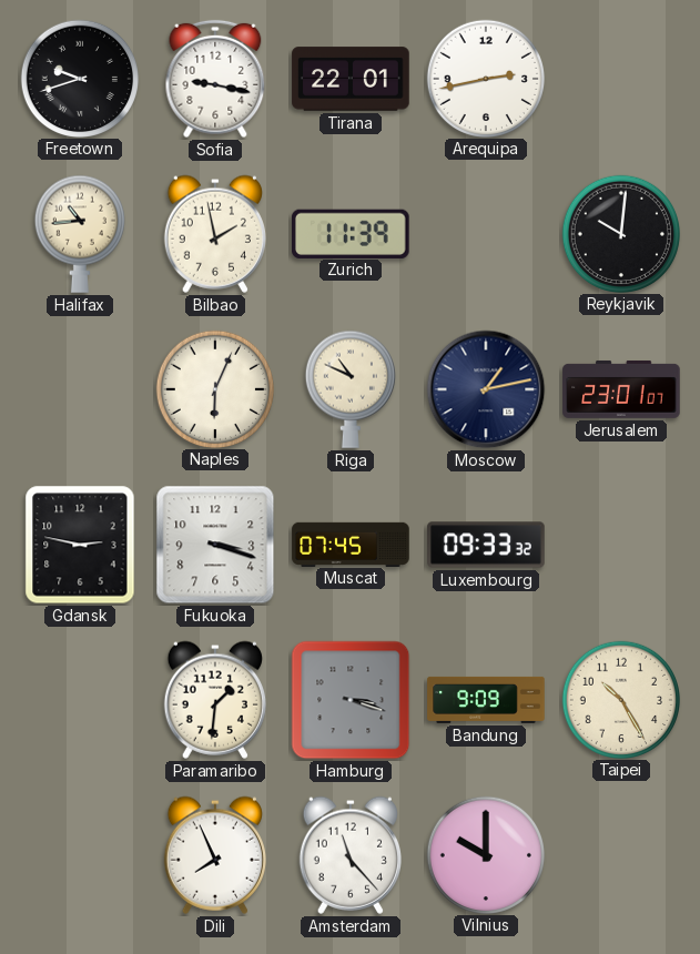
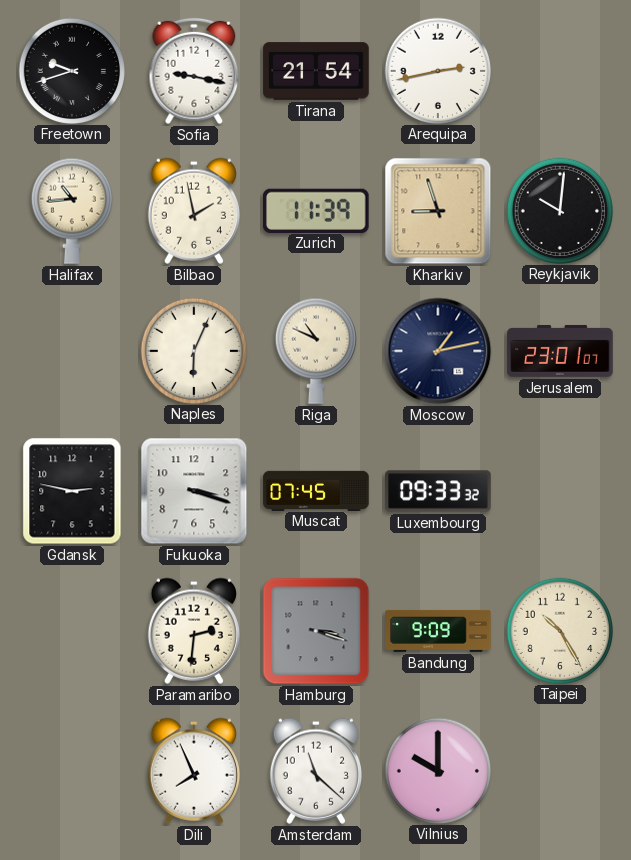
Tirana: 22:01 -> 21:54 (316, 71)
Kharkiv: none -> 8:57 (438, 211)
Paramaribo: 1:31 -> 2:31 (193, 631)
Amsterdam: 11:23 -> 11:22 (315, 771)
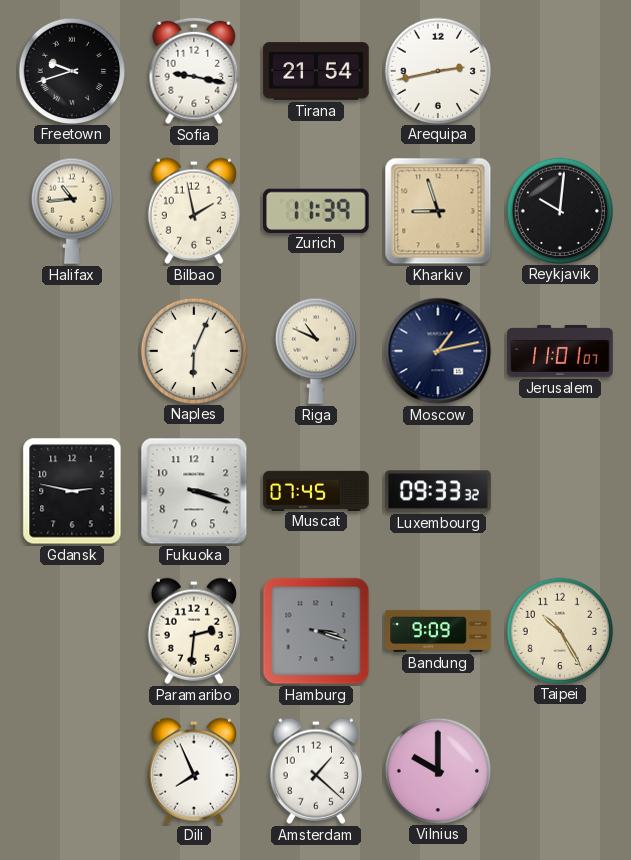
Jerusalem: 23:01 -> 11:01 (560, 351)
Amsterdam: 11:22 -> 1:22 (315, 771)
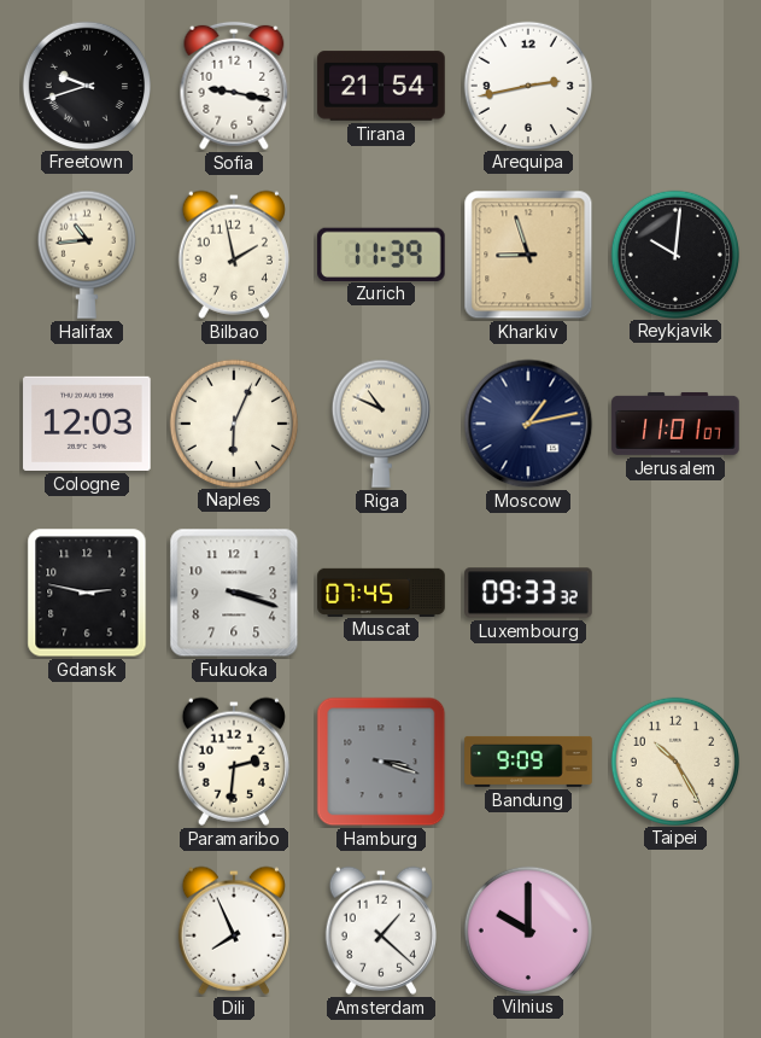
Cologne: none -> 12:03 (87, 424)
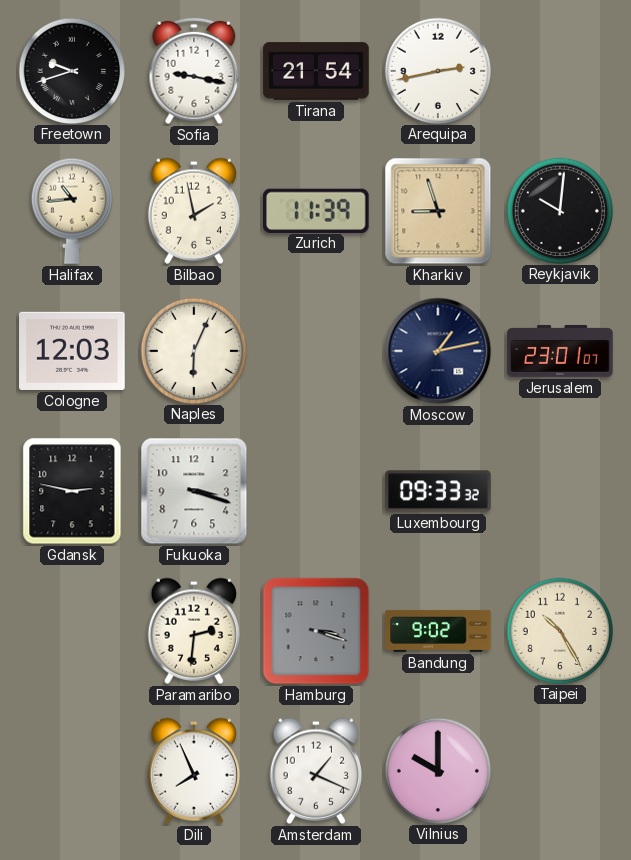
Riga: 10:49 -> none (381, 424)
Jerusalem: 11:01 -> 23:01 (560, 351)
Muscat: 07:45 -> none (381, 591)
Bandung: 9:09 -> 9:02 (438, 631)
Amsterdam: 1:22 -> 1:19 (315, 771)
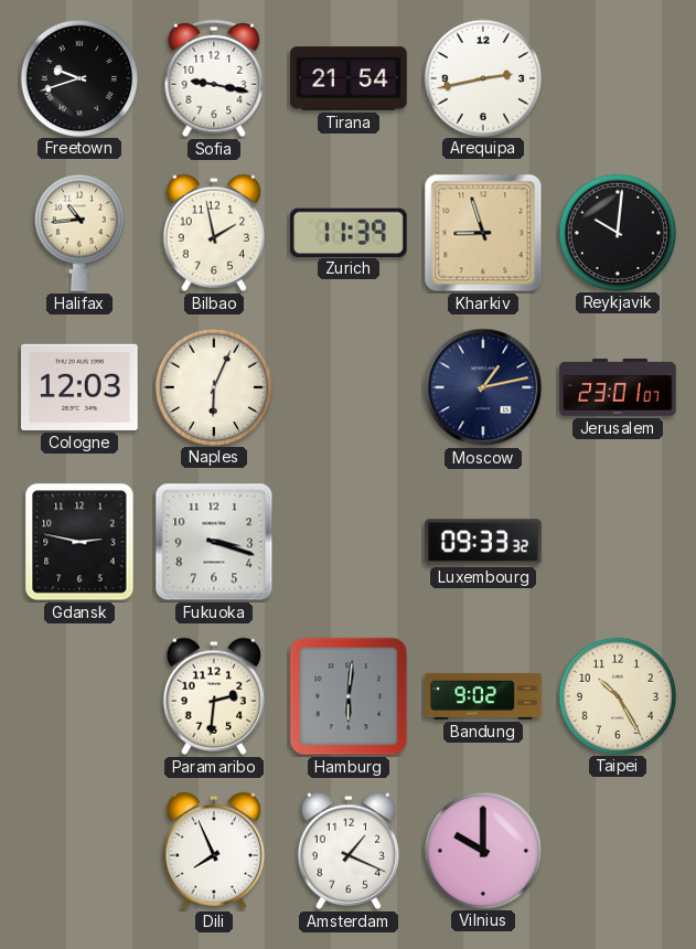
Hamburg: 3:18 -> 6:01 (349, 696)
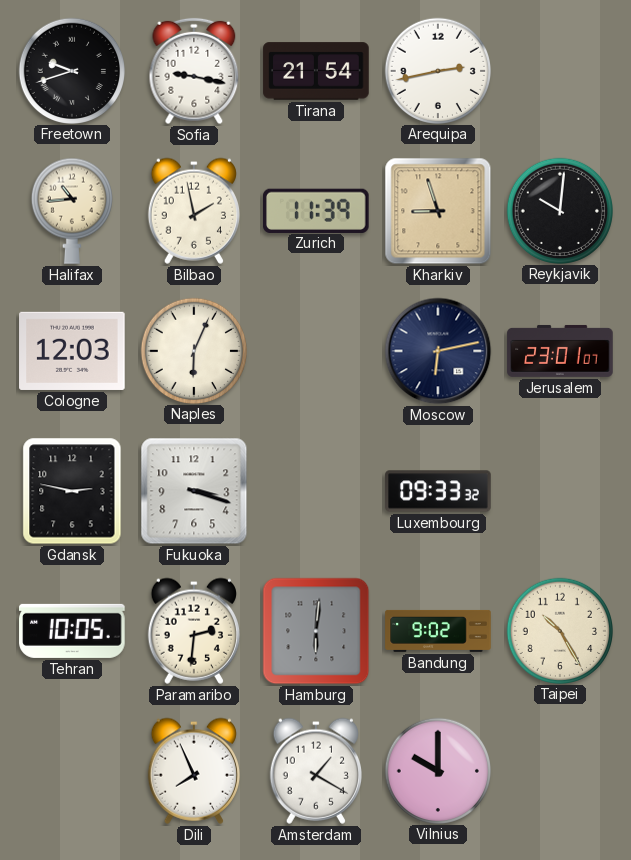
Moscow: 1:13 -> 6:13 (438, 351)
Tehran: none -> 10:05 (72, 631)
Amsterdam: 1:19 -> 1:20 (315, 771)
